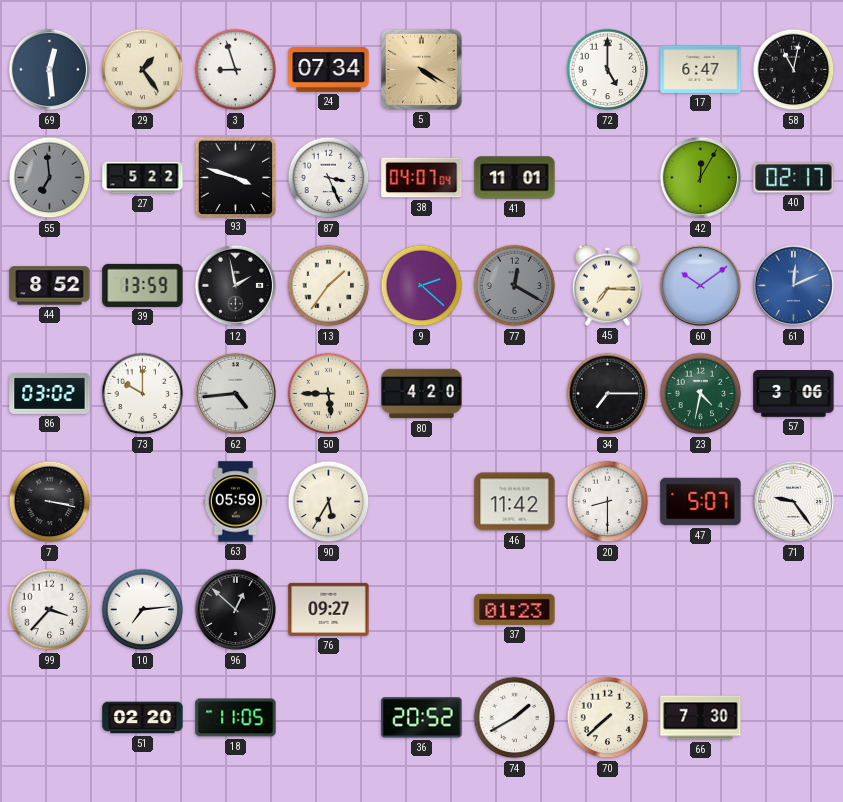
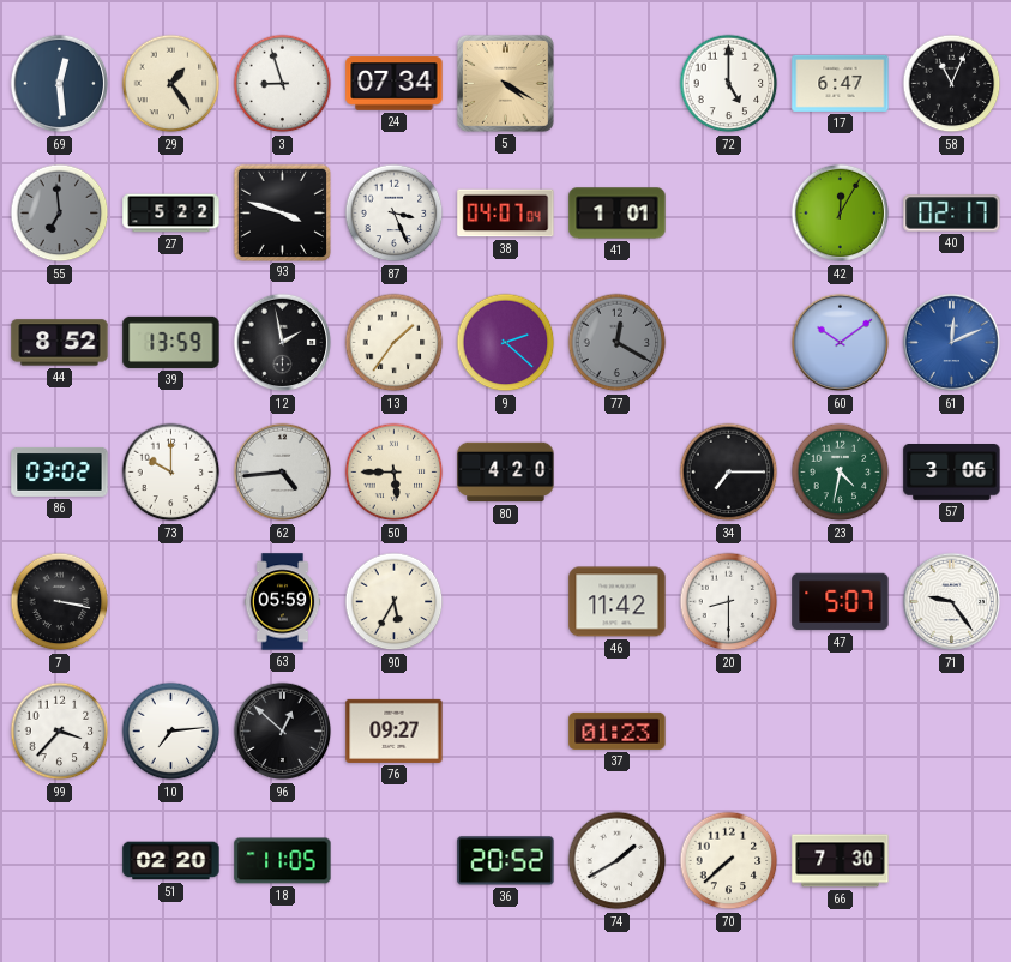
58: 11:02 -> 11:04 (952, 84)
41: 11:01 -> 1:01 (618, 214)
45: 7:15 -> none (608, 285)
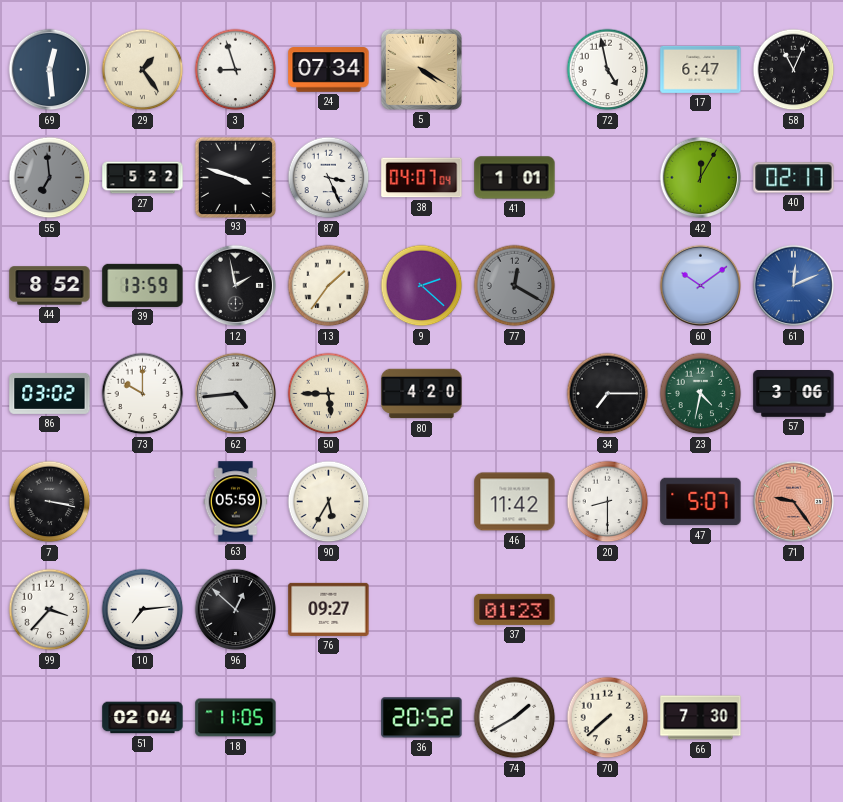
72: 5:00 -> 4:58 (608, 70)
71 dial: white -> salmon (794, 502)
51: 02:20 -> 02:04 (143, 718)
